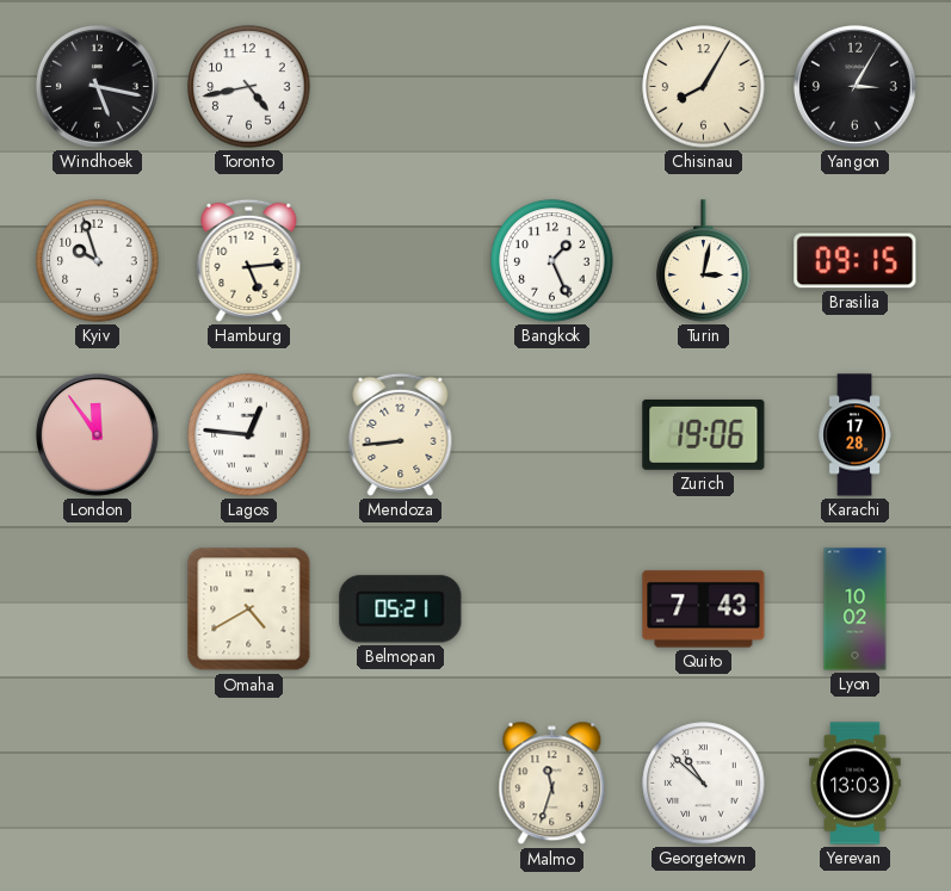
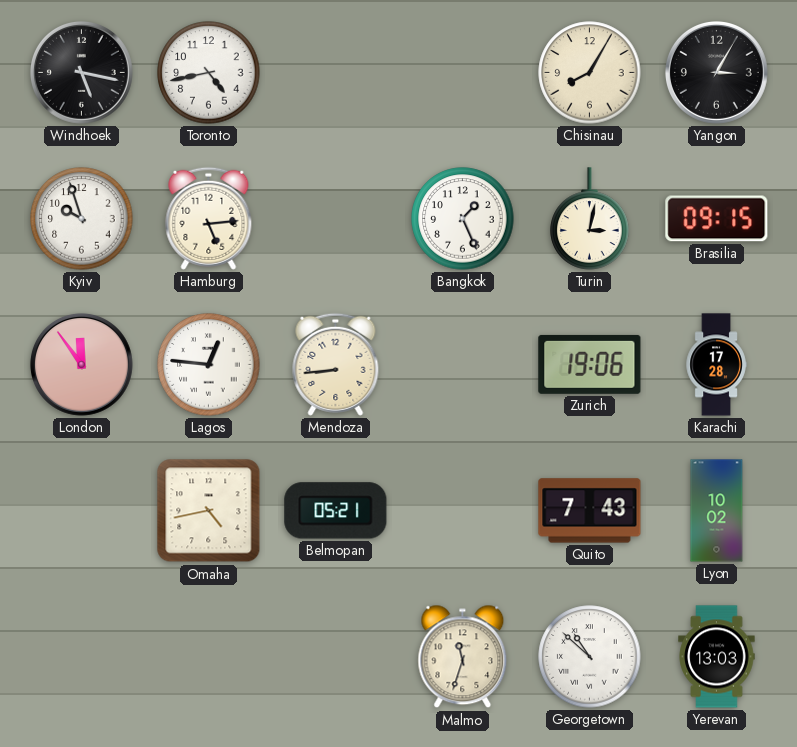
Omaha: 4:40 -> 4:43 (209, 511)
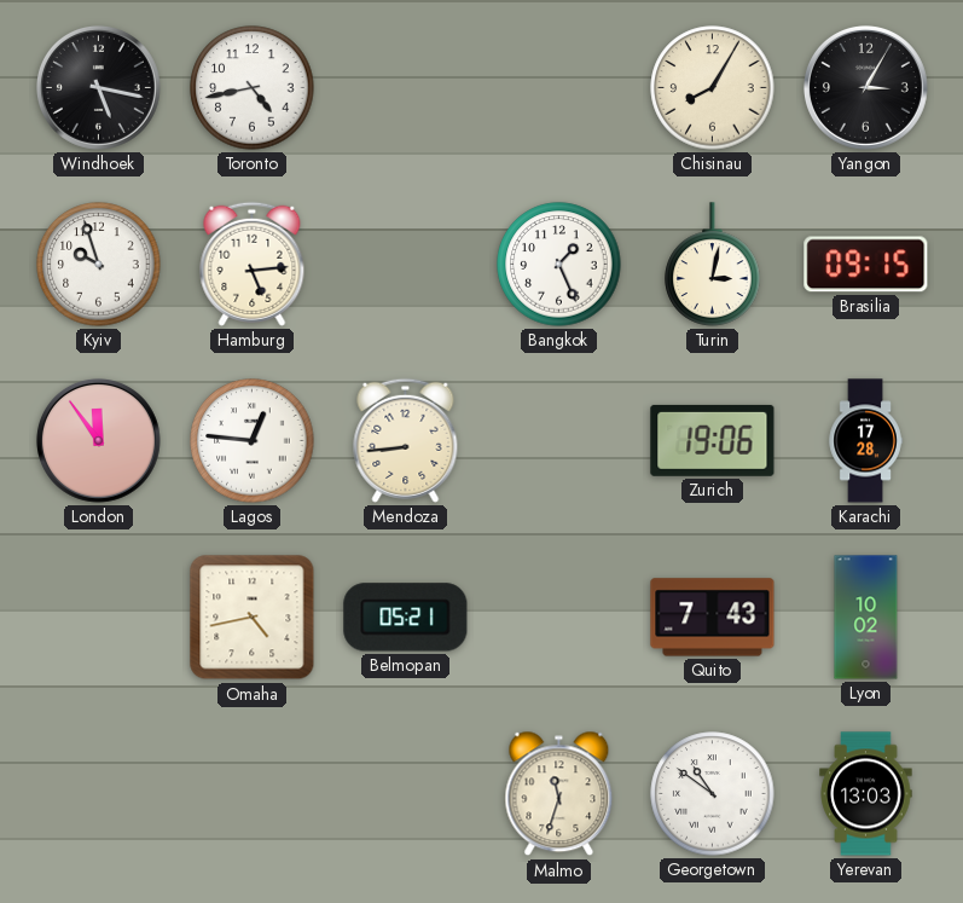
Georgetown: 10:52 -> 10:51 (713, 794)
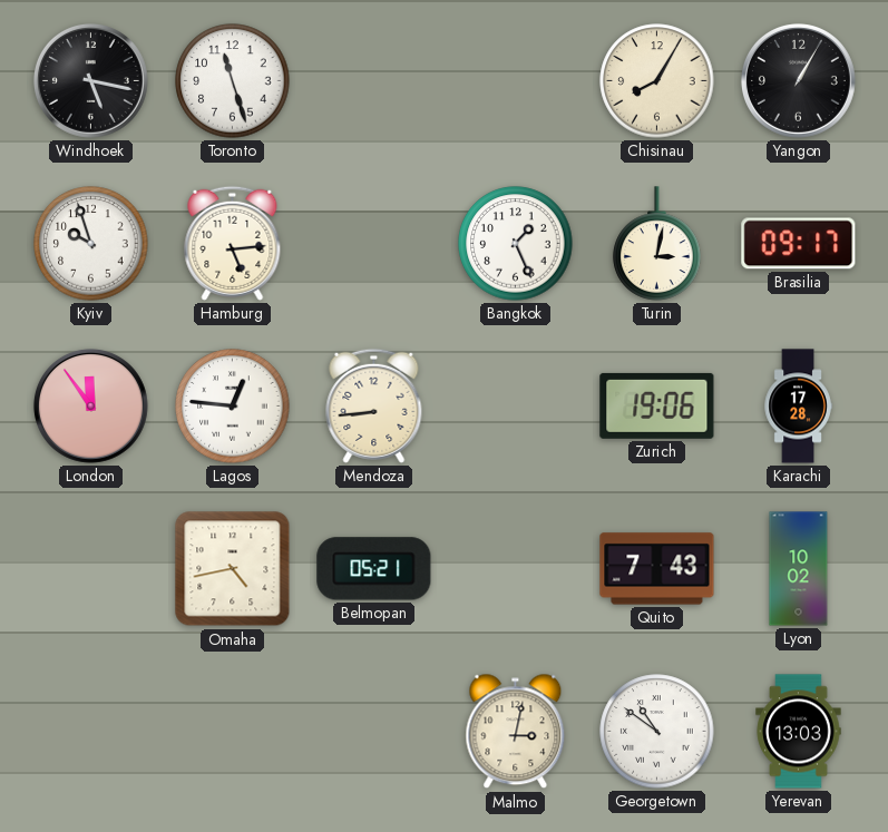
Toronto: 4:43 -> 11:27 (233, 81)
Yangon: 3:05 -> 1:05 (798, 80)
Brasilia: 09:15 -> 09:17 (799, 244)
Malmo: 11:33 -> 3:02 (516, 732)
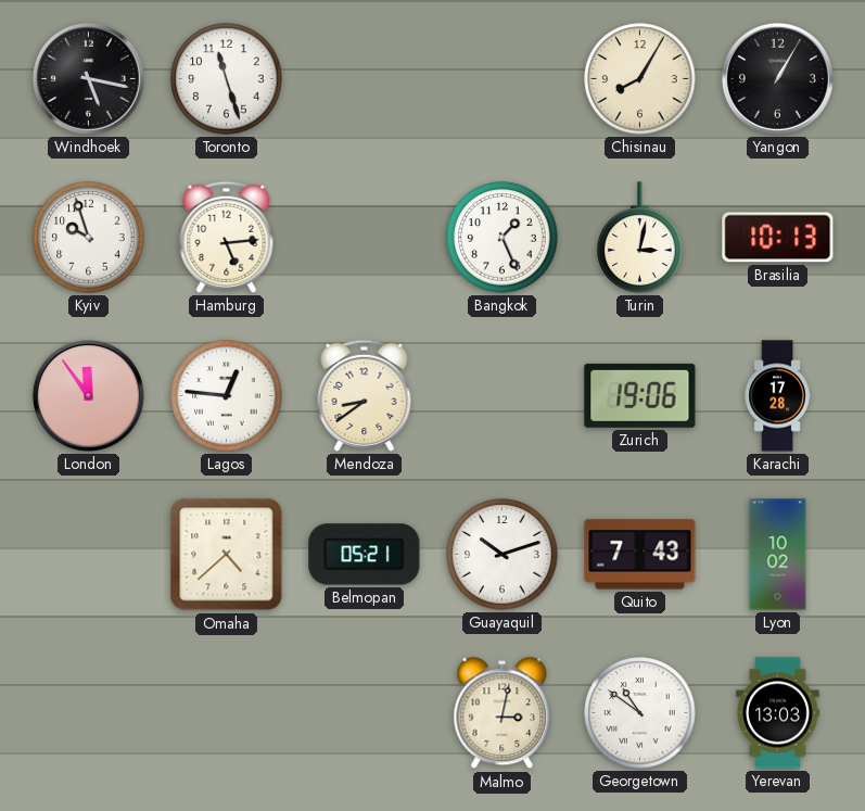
Brasilia: 09:17 -> 10:13 (778, 238)
Mendoza: 8:44 -> 8:39 (365, 395)
Omaha: 4:43 -> 4:38 (227, 555)
Guayaquil: none -> 10:12 (503, 555)
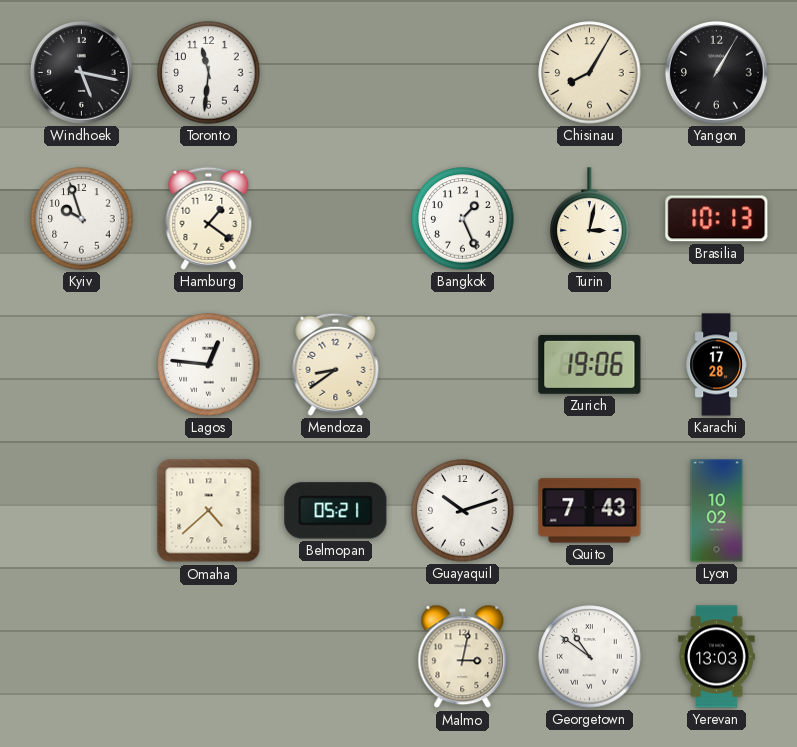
Toronto: 11:27 -> 11:31 (209, 73)
Hamburg: 5:14 -> 1:21 (209, 218)
London: 11:54 -> none (88, 395)
